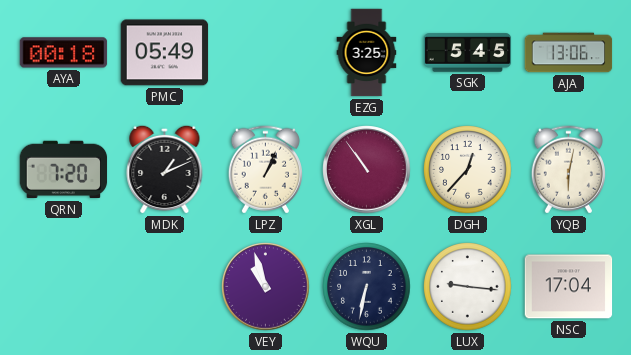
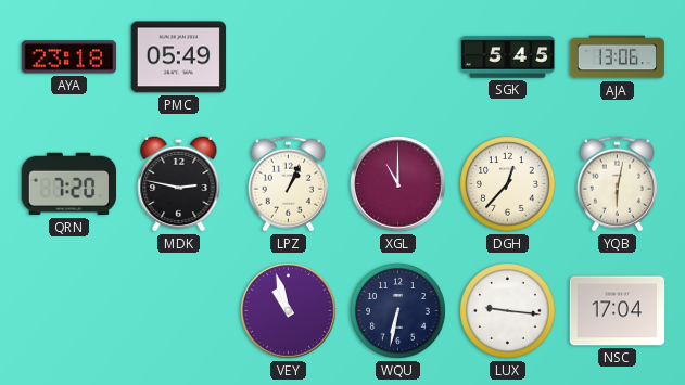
AYA: 00:18 -> 23:18 (69, 57)
EZG: 3:25 -> none (367, 53)
MDK: 1:11 -> 2:47 (179, 183)
XGL: 10:54 -> 11:00 (398, 184)
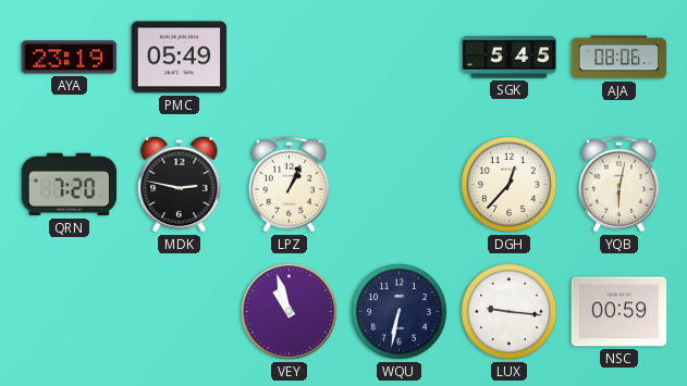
AYA: 23:18 -> 23:19 (70, 58)
AJA: 13:06 -> 08:06 (619, 58)
XGL: 11:00 -> none (398, 184)
NSC: 17:04 -> 00:59 (619, 312)
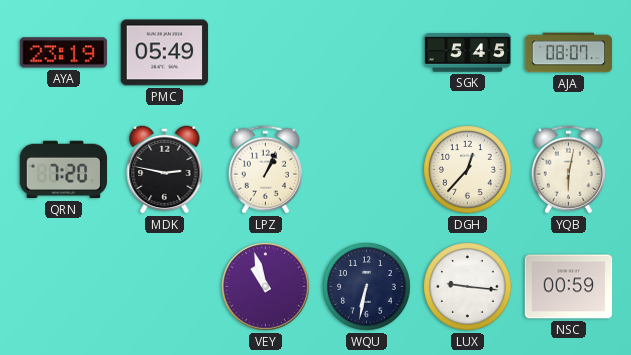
AJA: 08:06 -> 08:07 (569, 53)
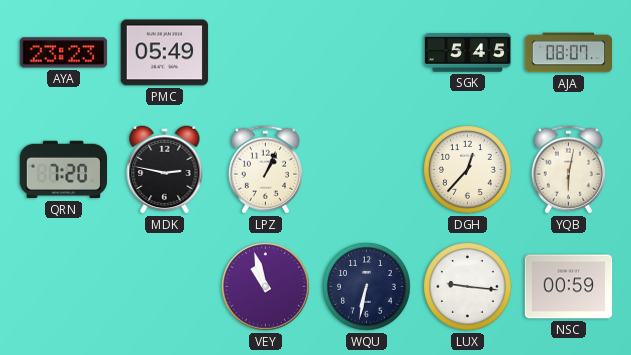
AYA: 23:19 -> 23:23 (64, 53)
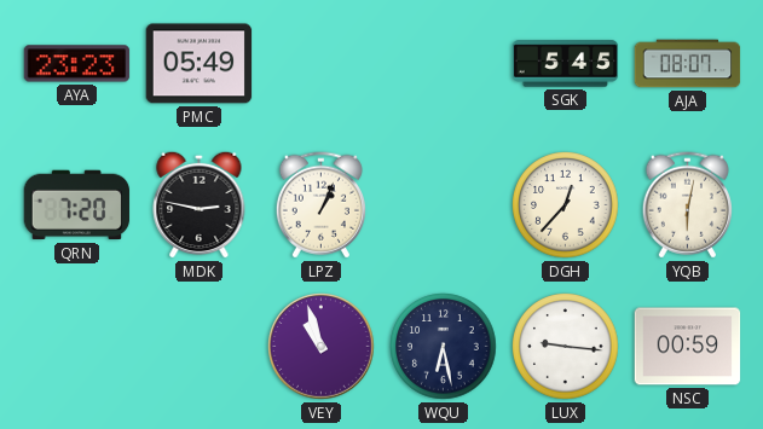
WQU: 6:32 -> 6:28 (444, 347)
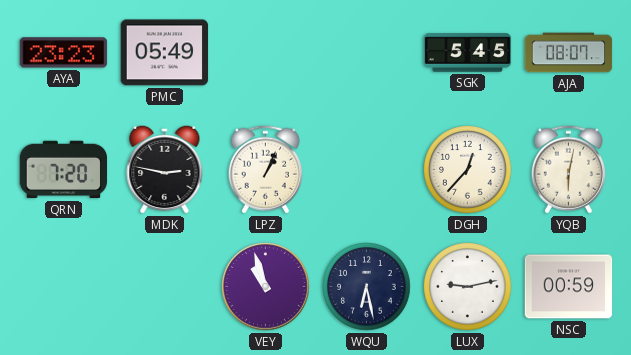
LUX: 9:16 -> 9:13 (468, 287)
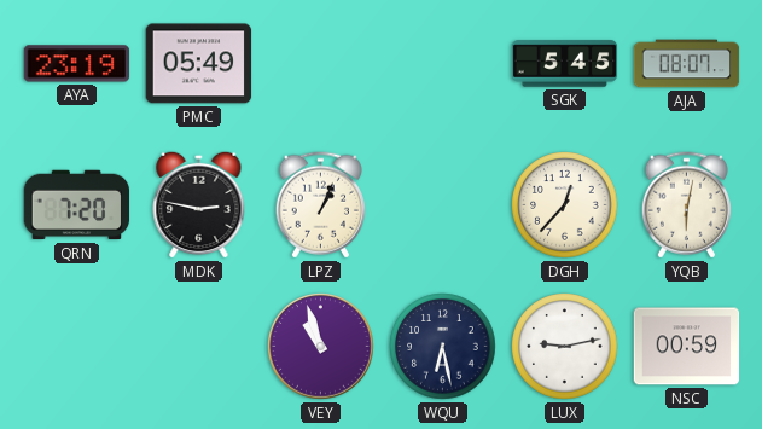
AYA: 23:23 -> 23:19 (77, 64)
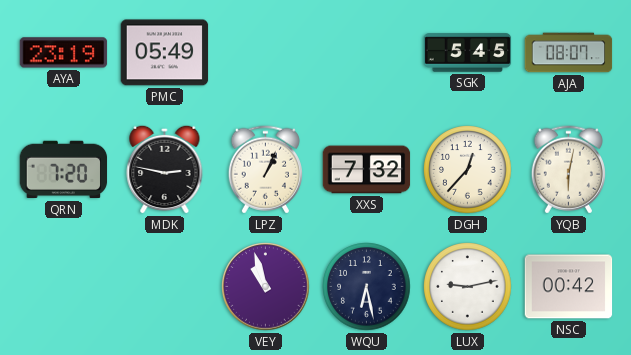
XXS: none -> 7:32 (367, 170)
NSC: 00:59 -> 00:42 (569, 287)
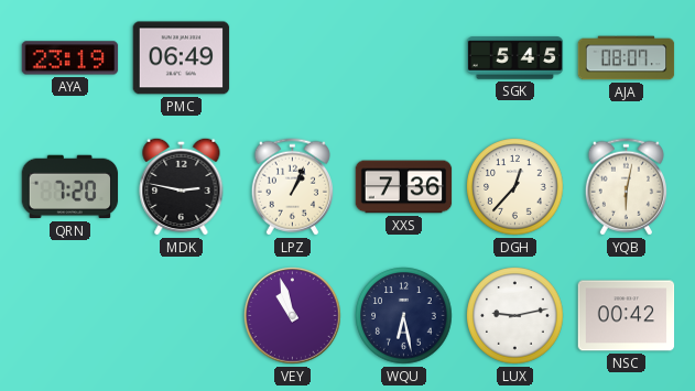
PMC: 05:49 -> 06:49 (182, 58)
XXS: 7:32 -> 7:36 (404, 187)
